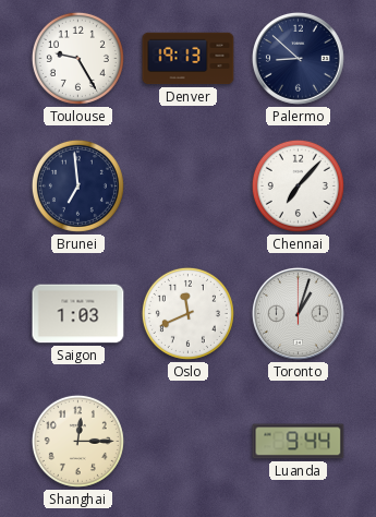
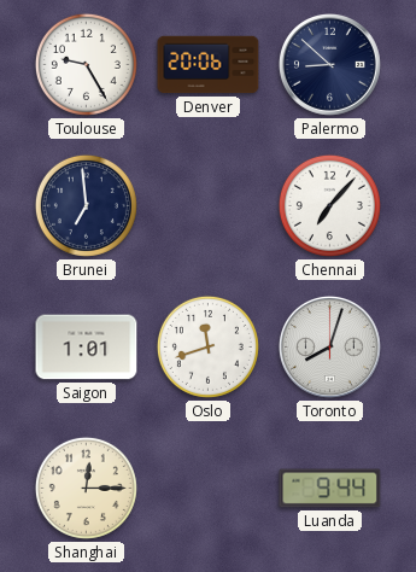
Denver: 19:13 -> 20:06 (209, 65)
Saigon: 1:03 -> 1:01 (87, 348)
Oslo: 11:41 -> 11:42 (207, 346)
Toronto: 1:03 -> 8:03 (329, 346)
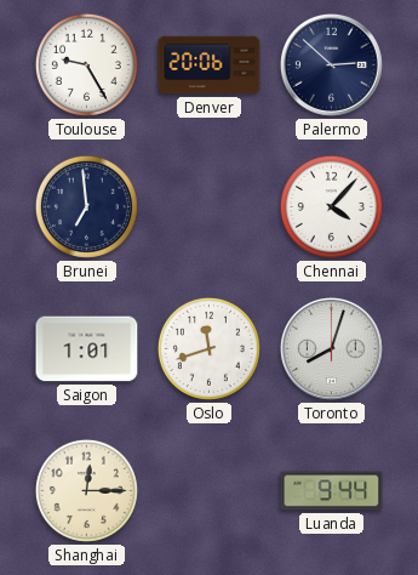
Palermo: 8:52 -> 2:52 (331, 64)
Chennai: 7:07 -> 4:07 (331, 206)
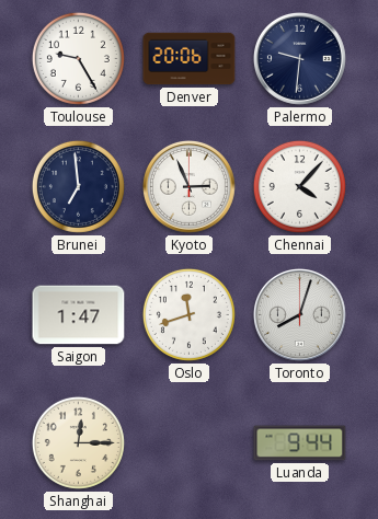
Palermo: 2:52 -> 9:31 (299, 58)
Kyoto: none -> 2:56 (188, 186)
Saigon: 1:01 -> 1:47 (79, 315)
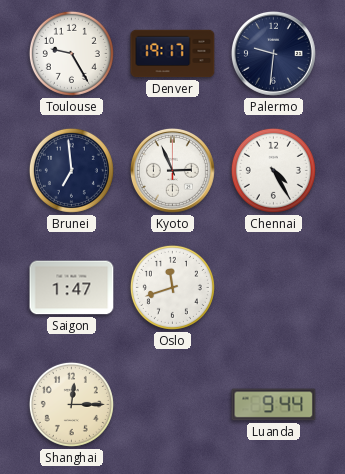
Denver: 20:06 -> 19:17 (173, 54)
Chennai: 4:07 -> 4:25 (273, 170)
Toronto: 8:03 -> none (299, 314)
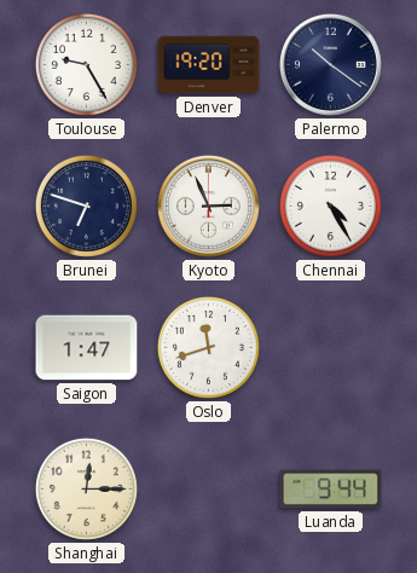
Denver: 19:17 -> 19:20 (209, 65)
Palermo: 9:31 -> 10:21 (330, 64)
Brunei: 6:59 -> 6:48 (86, 206)
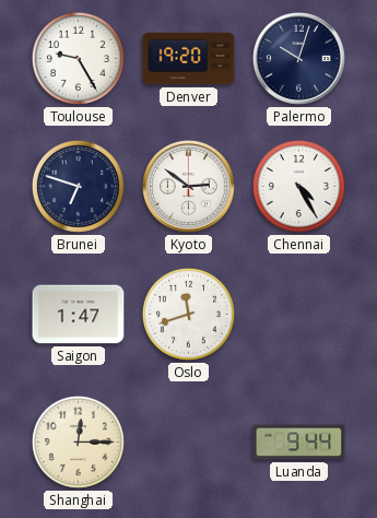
Palermo: 10:21 -> 10:03 (298, 58)
Kyoto: 2:56 -> 2:51 (188, 186)
